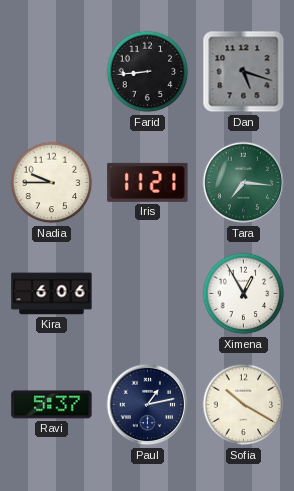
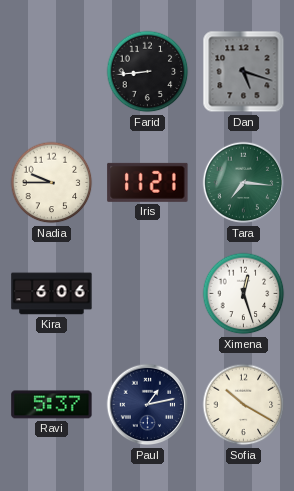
Ximena: 12:55 -> 12:27 (244, 294)
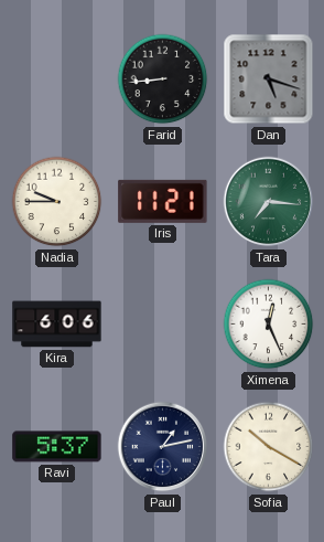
Ximena: 12:27 -> 12:26 (269, 325)
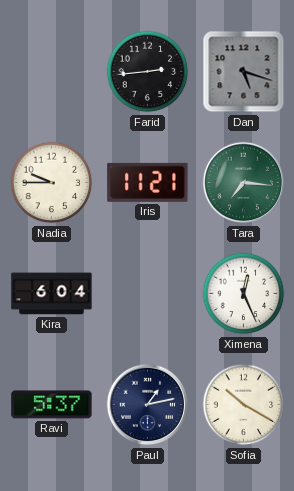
Farid: 8:44 -> 2:44 (148, 72)
Kira: 6:06 -> 6:04 (52, 294)
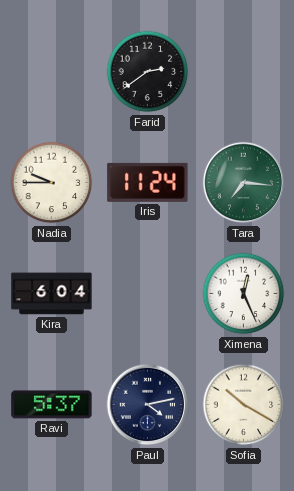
Farid: 2:44 -> 2:39 (148, 72)
Dan: 5:18 -> none (244, 72)
Iris: 11:21 -> 11:24 (148, 182)
Paul: 1:13 -> 4:13 (148, 405)
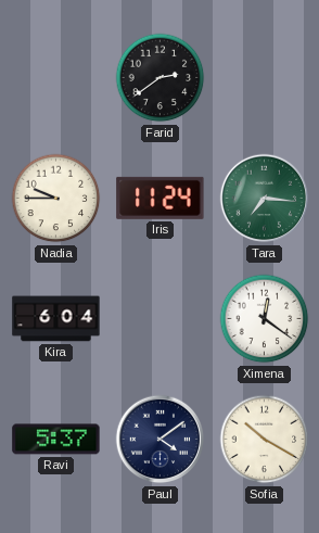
Ximena: 12:26 -> 12:21 (265, 319)
Paul: 4:13 -> 4:09 (161, 440)
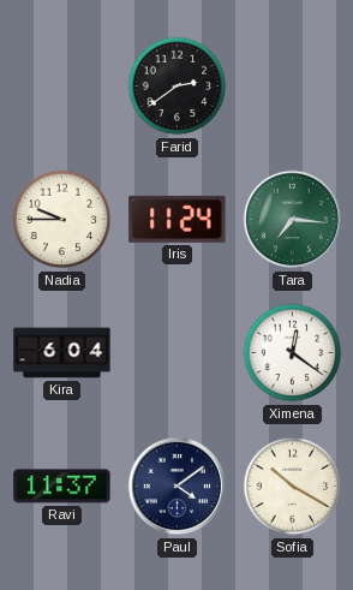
Ravi: 5:37 -> 11:37 (62, 487)
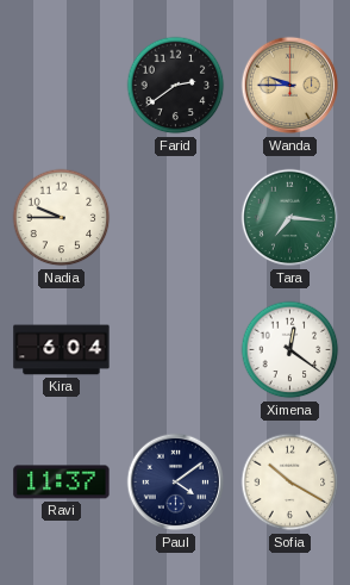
Wanda: none -> 9:45 (290, 86)
Iris: 11:24 -> none (178, 219)
